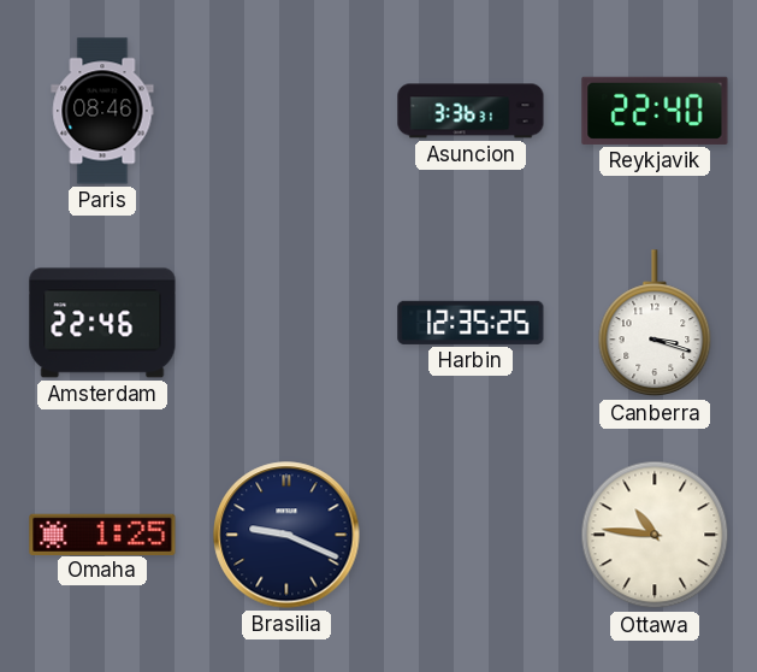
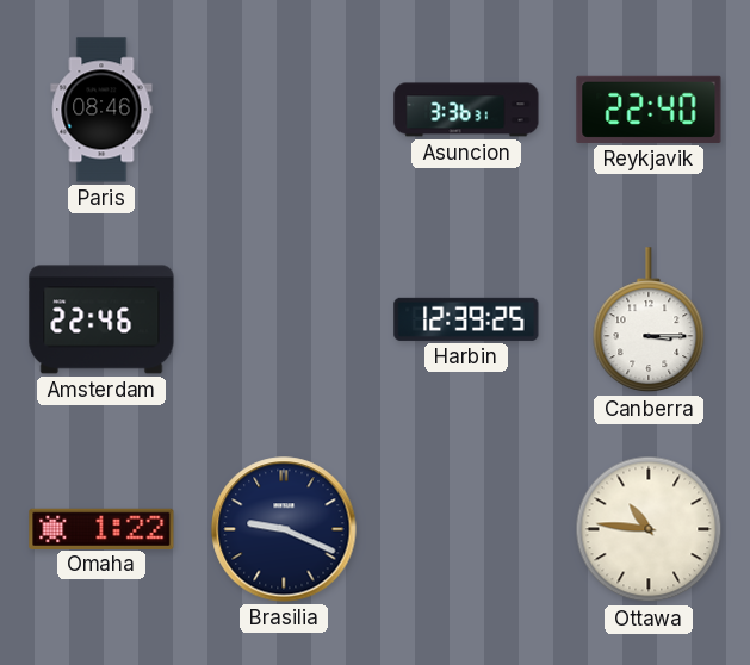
Harbin: 12:35 -> 12:39 (466, 319)
Canberra: 3:18 -> 3:15 (649, 321)
Omaha: 1:25 -> 1:22 (101, 528)
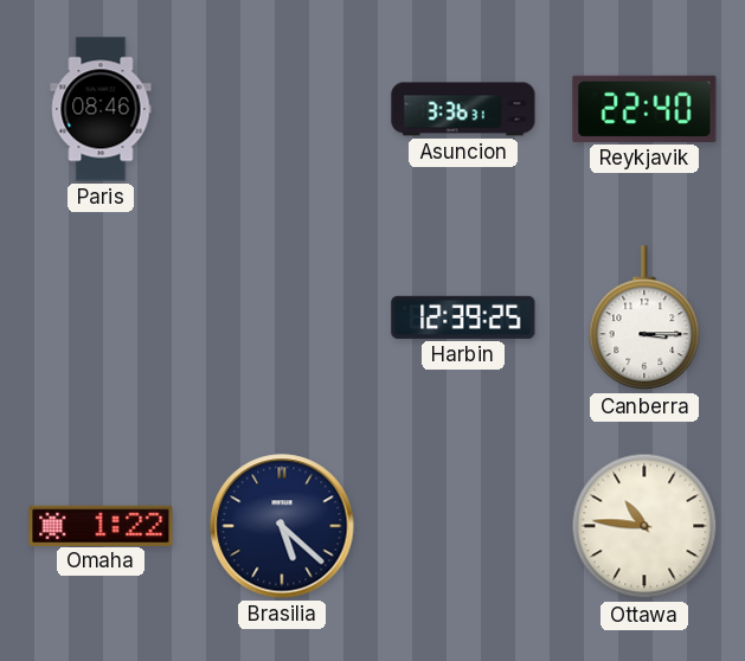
Amsterdam: 22:46 -> none (101, 319)
Brasilia: 9:19 -> 5:22 (282, 526)
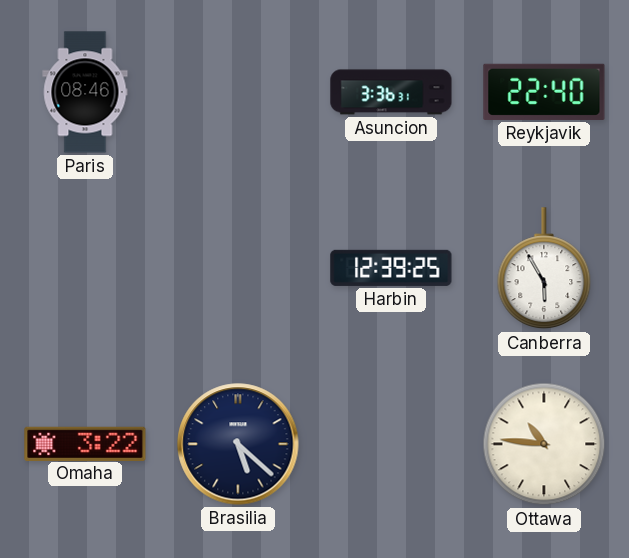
Canberra: 3:15 -> 5:55 (544, 269)
Omaha: 1:22 -> 3:22 (85, 443)
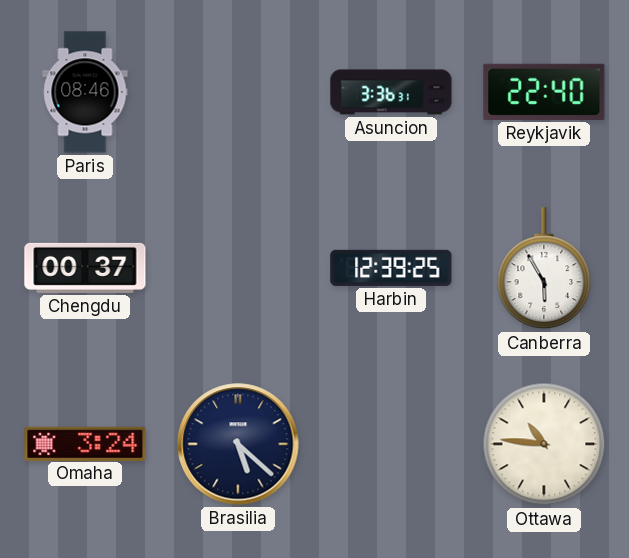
Chengdu: none -> 00:37 (85, 268)
Omaha: 3:22 -> 3:24 (85, 443)
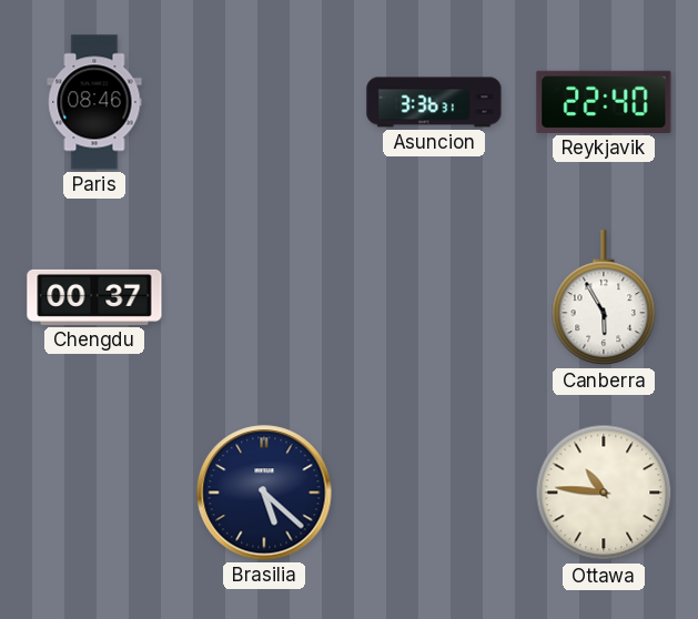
Harbin: 12:39 -> none (391, 268)
Omaha: 3:24 -> none (85, 443)
